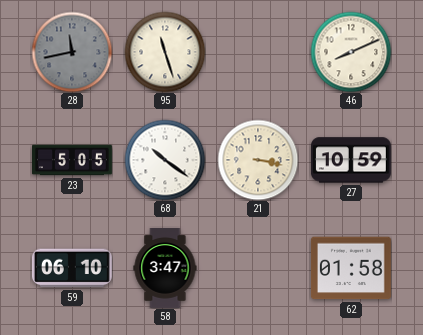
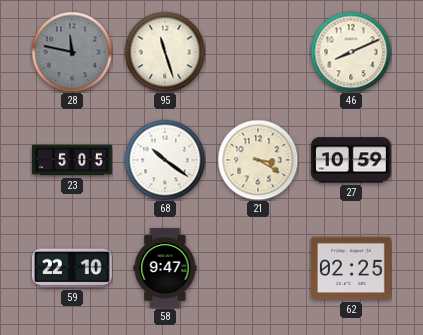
28: 11:43 -> 11:47 (72, 52)
21: 3:17 -> 3:20 (258, 160)
59: 06:10 -> 22:10 (72, 268)
58: 3:47 -> 9:47 (165, 269)
62: 01:58 -> 02:25 (351, 268)
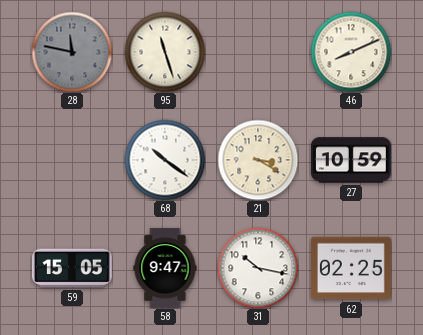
23: 5:05 -> none (73, 160)
59: 22:10 -> 15:05 (72, 268)
31: none -> 10:17 (258, 268)
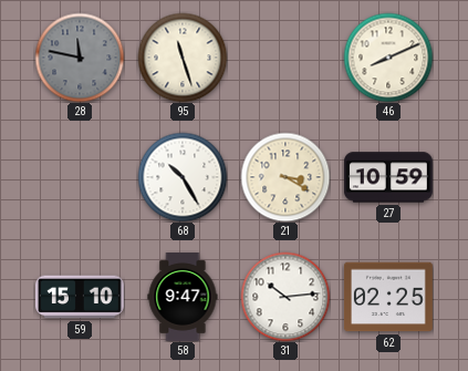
68: 10:21 -> 10:25 (183, 177)
59: 15:05 -> 15:10 (80, 297)
31: 10:17 -> 10:14 (285, 297)
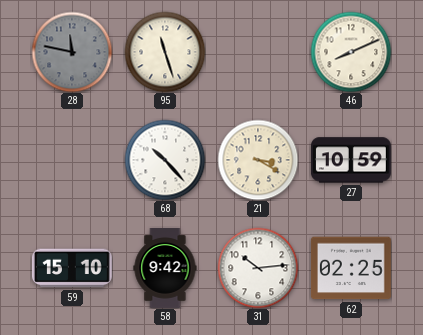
68: 10:25 -> 10:23 (165, 160)
58: 9:47 -> 9:42 (165, 269)
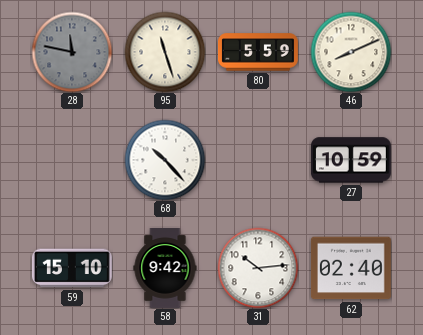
80: none -> 5:59 (259, 52)
21: 3:20 -> none (258, 160)
62: 02:25 -> 02:40 (351, 268)
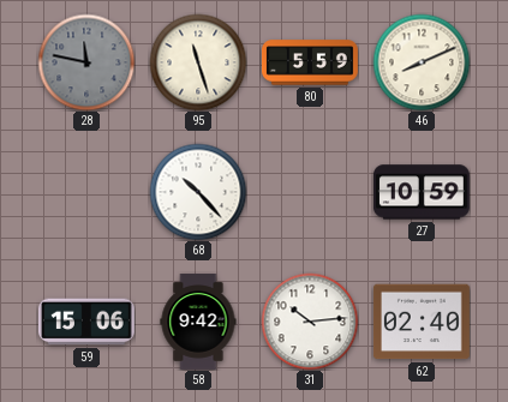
59: 15:10 -> 15:06 (86, 322)
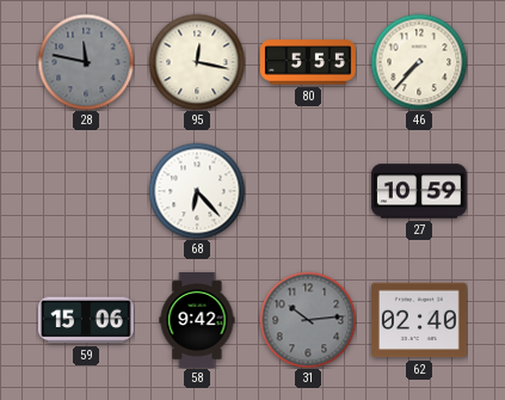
95: 11:27 -> 12:17 (197, 62)
80: 5:59 -> 5:55 (309, 62)
46: 8:11 -> 7:37 (419, 62)
68: 10:23 -> 6:23 (197, 191)
31 dial: white -> grey (308, 320)
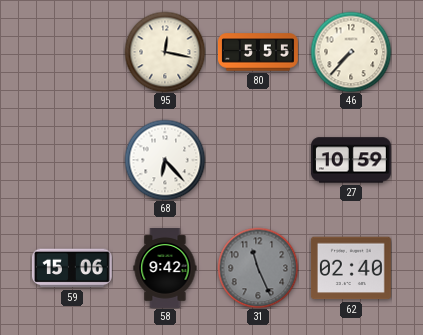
28: 11:47 -> none (86, 62)
31: 10:14 -> 11:26 (258, 268)
